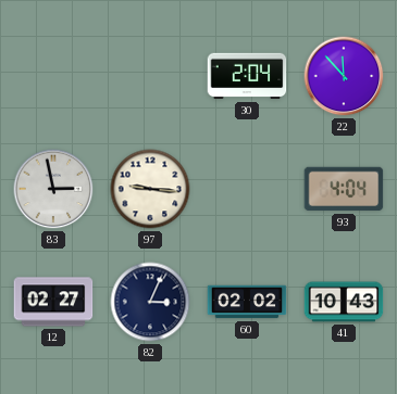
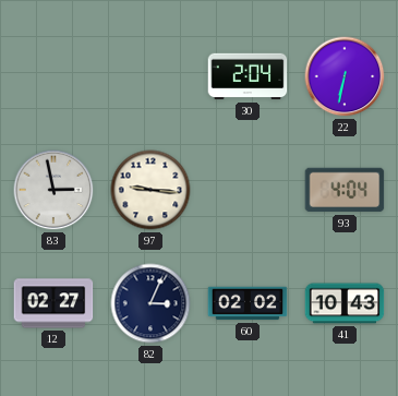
22: 11:53 -> 6:32 (345, 76)
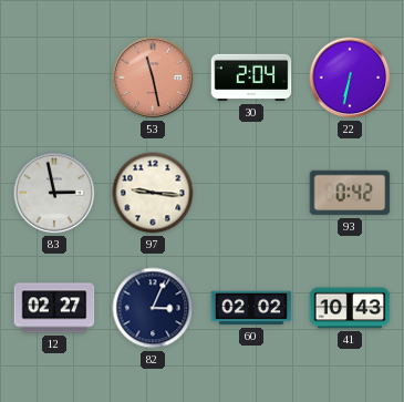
53: none -> 11:28 (153, 78)
93: 4:04 -> 0:42 (350, 193)
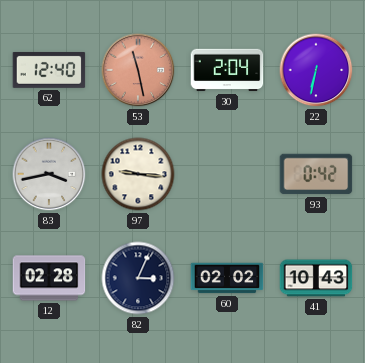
62: none -> 12:40 (49, 70)
83: 2:58 -> 3:43 (49, 174)
12: 02:27 -> 02:28 (49, 278)
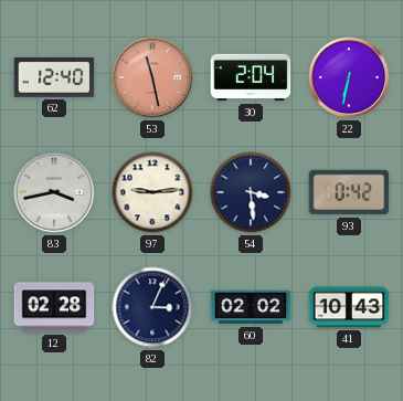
97: 9:16 -> 9:14 (152, 192)
54: none -> 3:29 (251, 192)
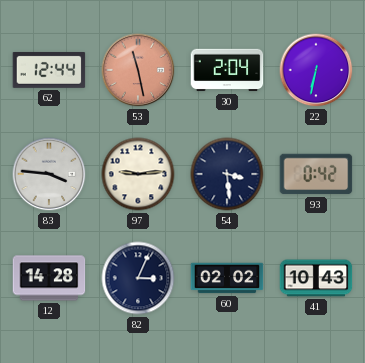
62: 12:40 -> 12:44 (49, 70)
83: 3:43 -> 3:46 (49, 174)
12: 02:28 -> 14:28 (49, 278)
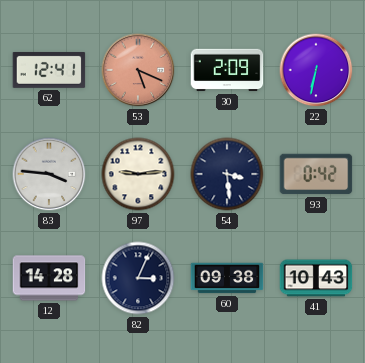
62: 12:44 -> 12:41 (49, 70)
53: 11:28 -> 5:19 (138, 70)
30: 2:04 -> 2:09 (227, 70)
60: 02:02 -> 09:38 (227, 278)
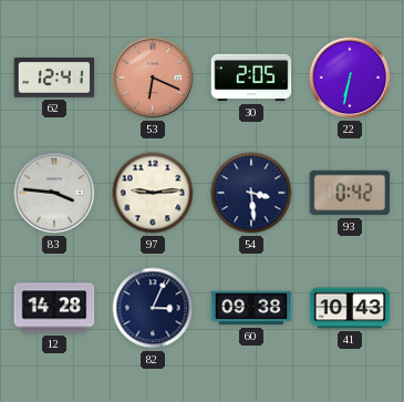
53: 5:19 -> 6:19 (153, 78)
30: 2:09 -> 2:05 (251, 78)
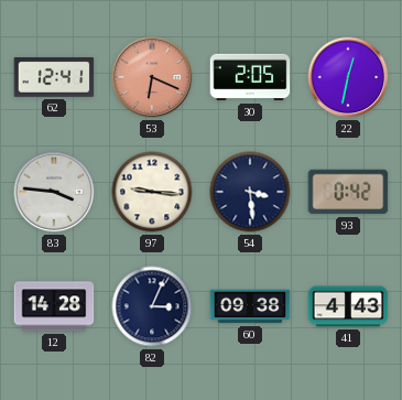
22: 6:32 -> 12:32 (348, 77)
97: 9:14 -> 9:16 (152, 192)
41: 10:43 -> 4:43 (348, 306)
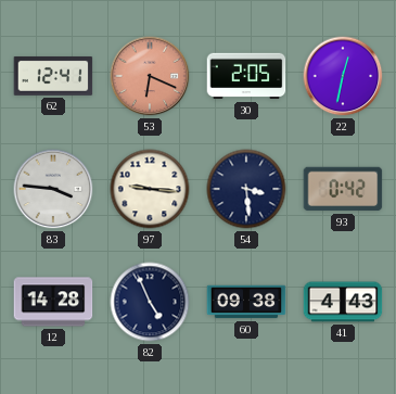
82: 3:04 -> 4:56 (150, 302)
